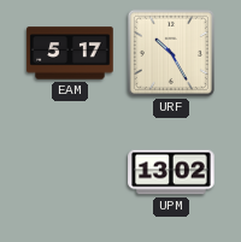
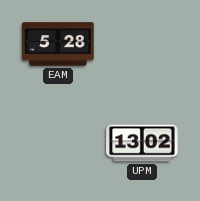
EAM: 5:17 -> 5:28 (58, 44)
URF: 10:25 -> none (171, 53)
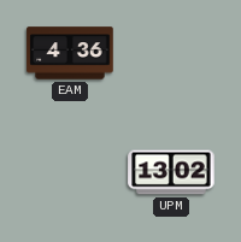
EAM: 5:28 -> 4:36 (70, 53)
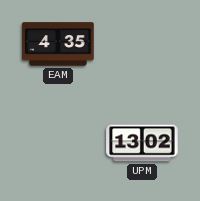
EAM: 4:36 -> 4:35 (58, 44)
